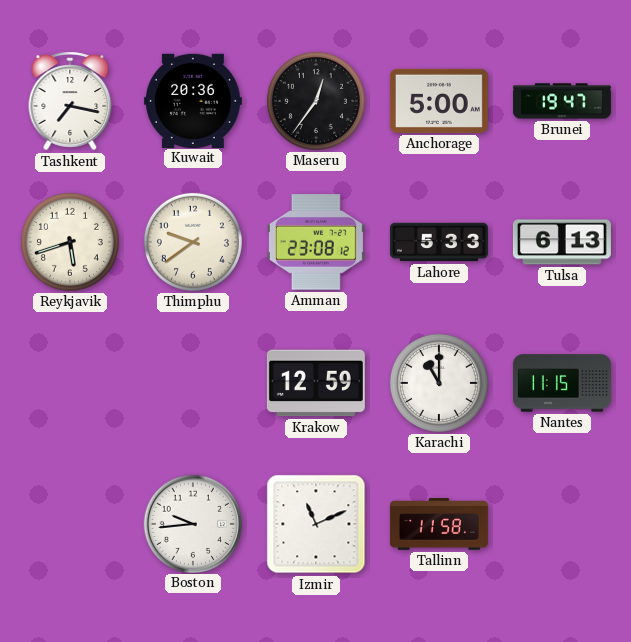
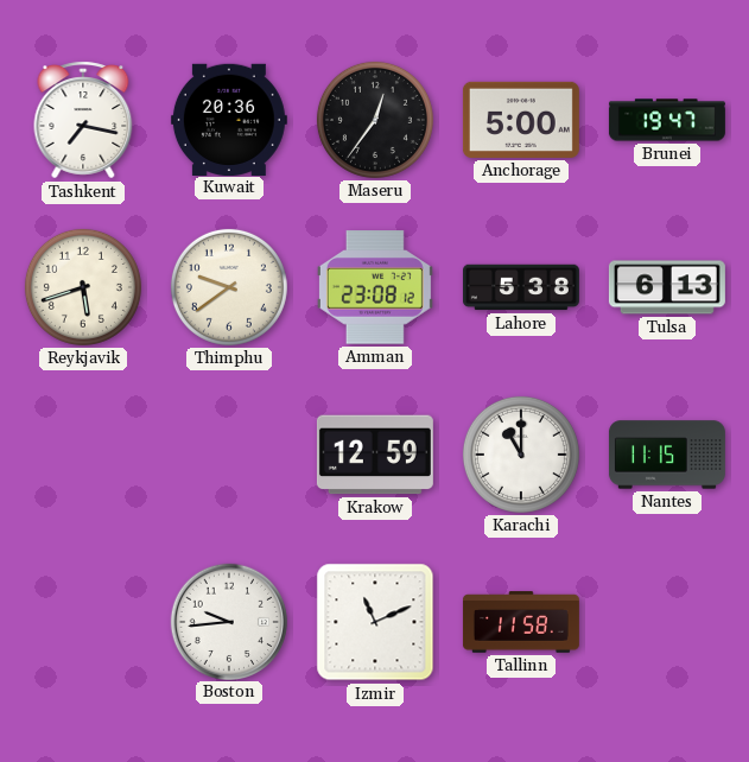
Lahore: 5:33 -> 5:38 (521, 287)
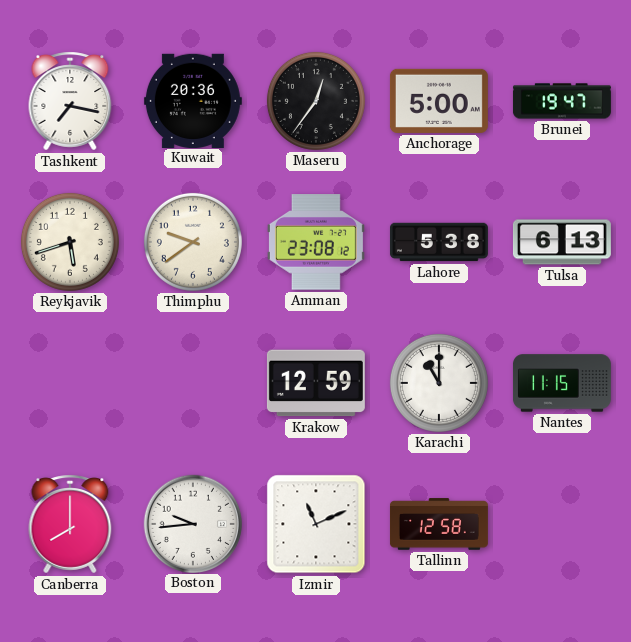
Canberra: none -> 8:00 (70, 524)
Tallinn: 11:58 -> 12:58 (439, 524)
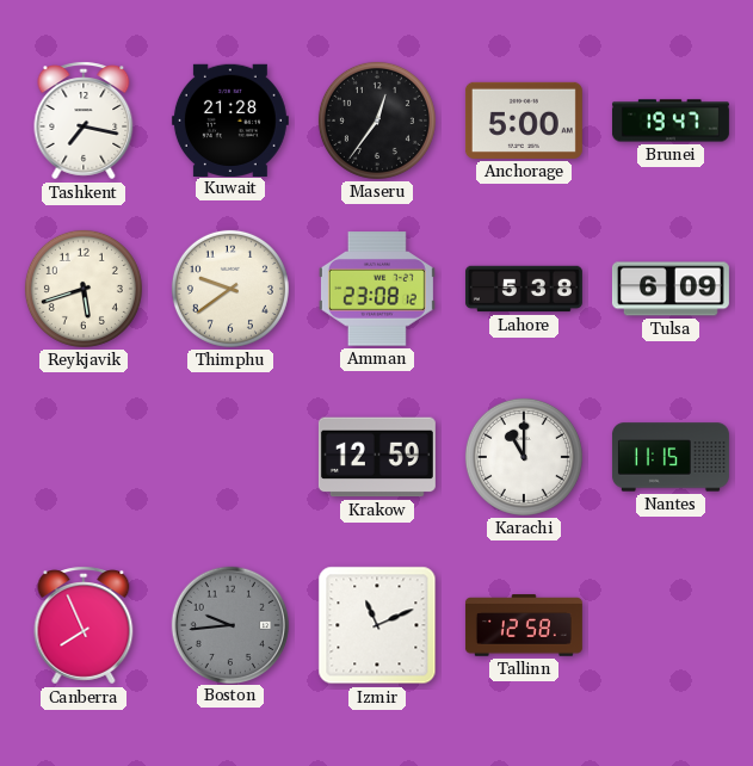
Kuwait: 20:36 -> 21:28 (230, 119)
Tulsa: 6:13 -> 6:09 (671, 289)
Canberra: 8:00 -> 7:56 (84, 625)
Boston dial: white -> grey (229, 624)
